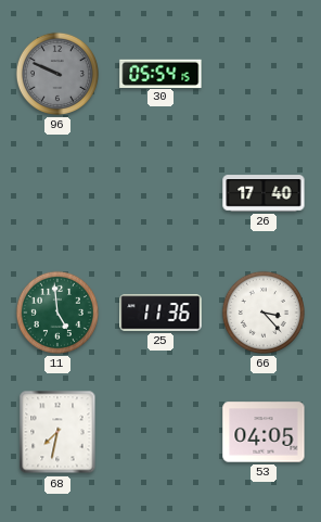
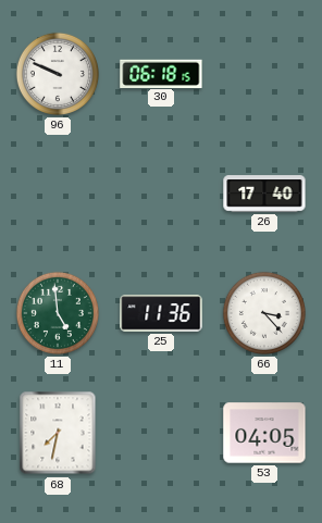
96 dial: grey -> white (58, 74)
30: 05:54 -> 06:18 (161, 73)
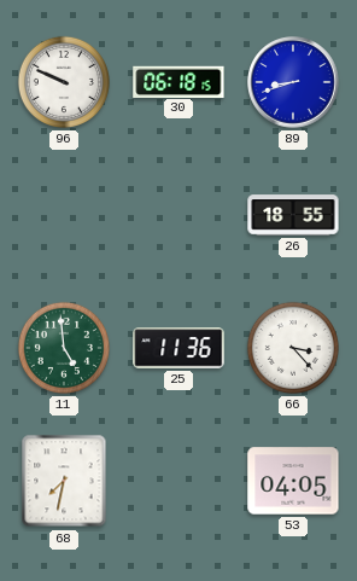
89: none -> 8:42 (293, 82)
26: 17:40 -> 18:55 (293, 215)
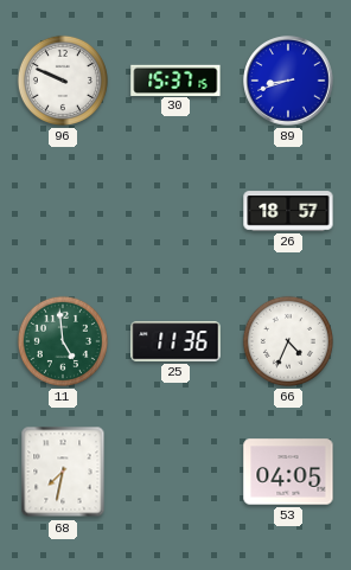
30: 06:18 -> 15:37 (175, 79)
26: 18:55 -> 18:57 (288, 211)
66: 3:23 -> 4:34 (288, 341)
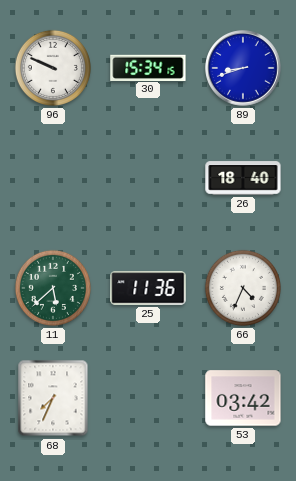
30: 15:37 -> 15:34 (148, 67)
26: 18:57 -> 18:40 (243, 178)
11: 4:59 -> 5:38 (53, 288)
68: 7:32 -> 7:34 (53, 398)
53: 04:05 -> 03:42 (243, 398)
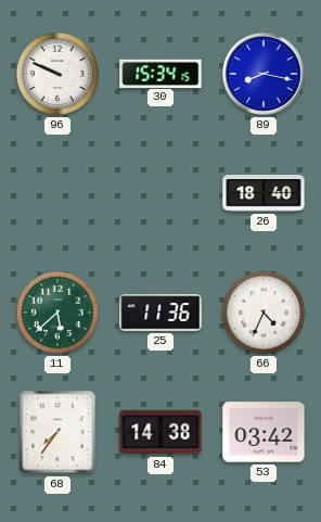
89: 8:42 -> 8:17 (264, 74)
68: 7:34 -> 7:36 (57, 432)
84: none -> 14:38 (160, 432)
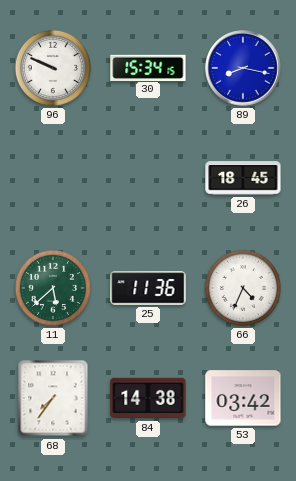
26: 18:40 -> 18:45 (243, 178)
